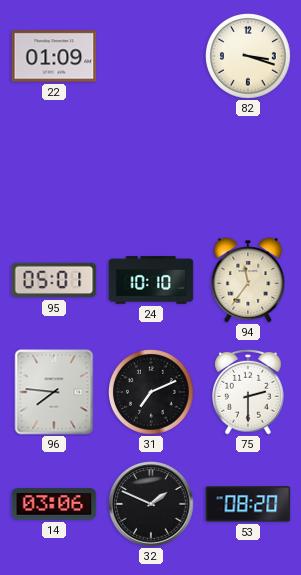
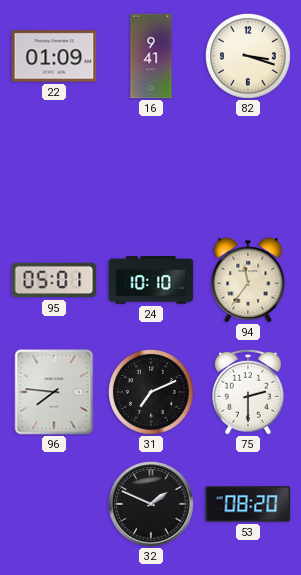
16: none -> 9:41 (151, 56)
14: 03:06 -> none (54, 504)
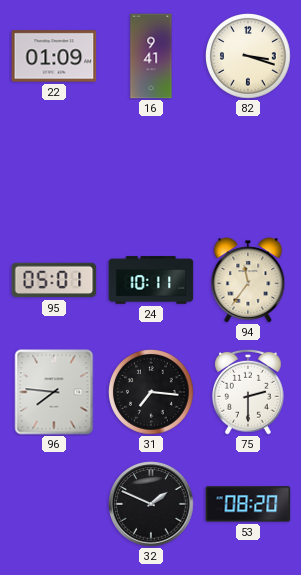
24: 10:10 -> 10:11 (151, 280)
31: 7:11 -> 7:16 (151, 392)
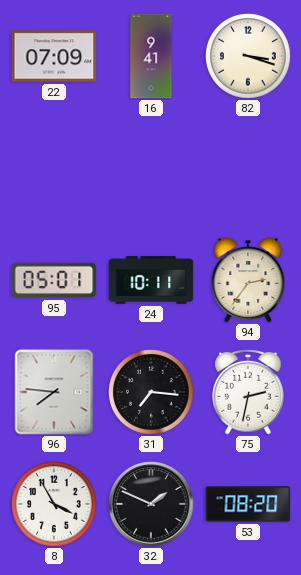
22: 01:09 -> 07:09 (54, 56)
94: 11:36 -> 2:36 (248, 280)
75: 2:30 -> 2:32 (249, 392)
8: none -> 3:55 (54, 504)
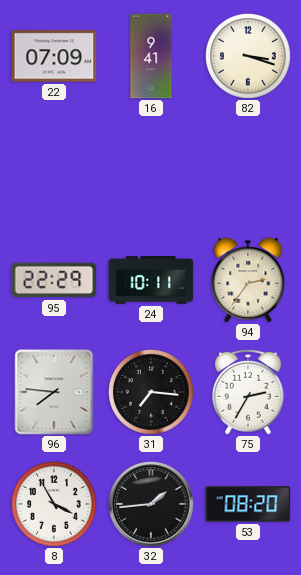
95: 05:01 -> 22:29 (54, 280)
75: 2:32 -> 2:35 (249, 392)
32: 1:49 -> 1:44 (151, 504)
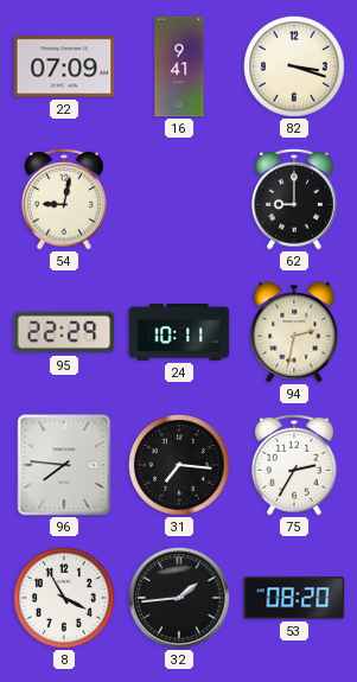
54: none -> 9:02 (65, 199)
62: none -> 9:00 (295, 199)
94: 2:36 -> 2:32 (294, 332)
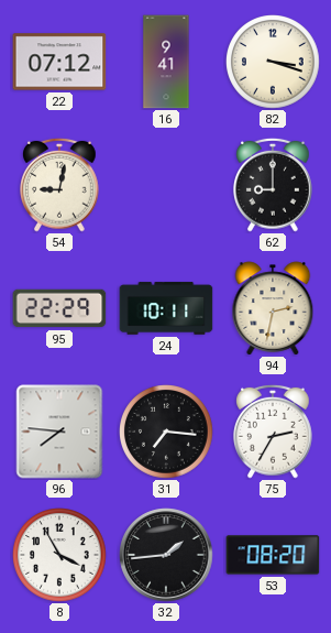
22: 07:09 -> 07:12 (59, 62)
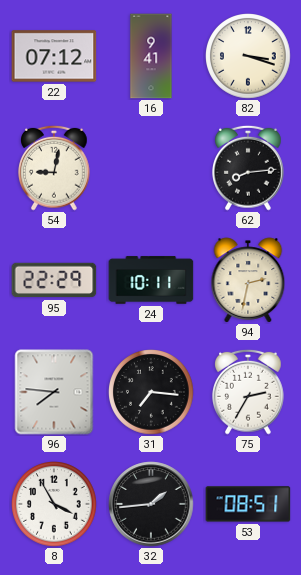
62: 9:00 -> 8:14 (249, 168)
53: 08:20 -> 08:51 (248, 504)
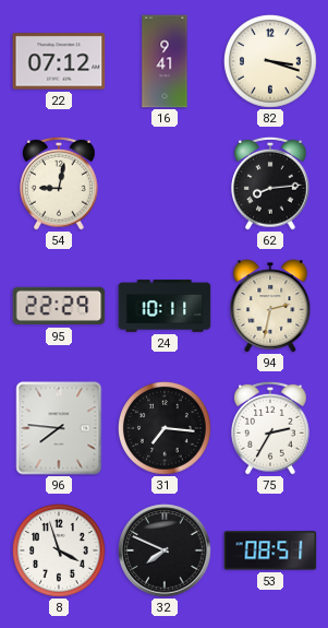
8: 3:55 -> 3:57 (59, 550)
32: 1:44 -> 7:49 (165, 550)
